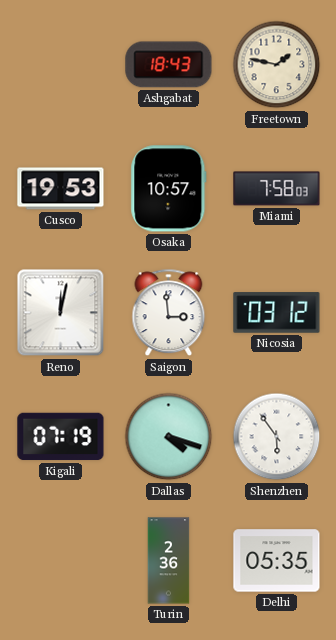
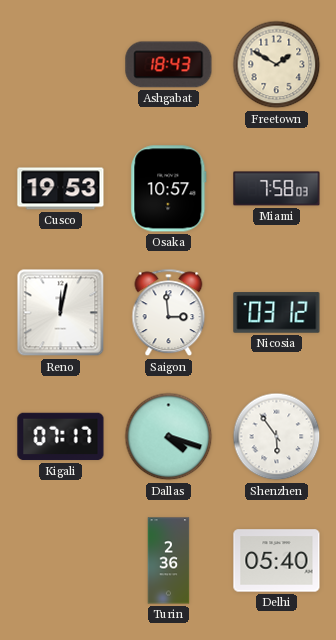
Freetown: 1:47 -> 1:50 (277, 65)
Kigali: 07:19 -> 07:17 (61, 437)
Delhi: 05:35 -> 05:40 (277, 561)
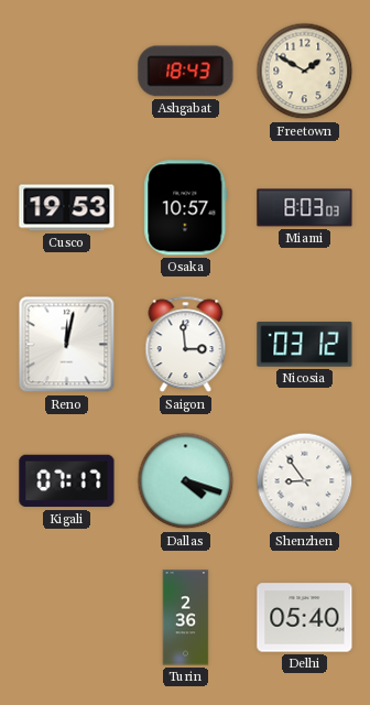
Miami: 7:58 -> 8:03 (305, 208)
Shenzhen: 5:54 -> 8:54 (305, 481)
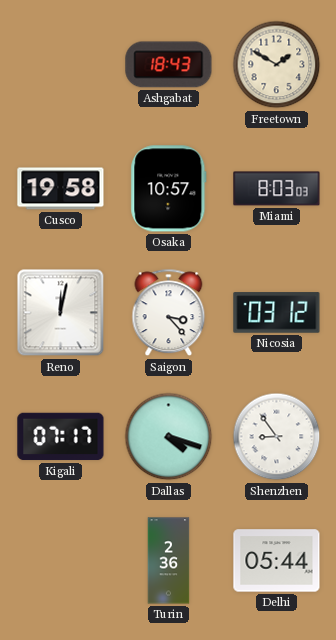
Cusco: 19:53 -> 19:58 (61, 189)
Saigon: 2:59 -> 3:23 (169, 313)
Delhi: 05:40 -> 05:44 (277, 561)
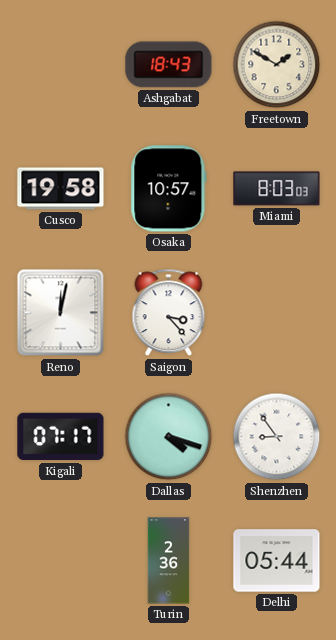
Nicosia: 03:12 -> none (277, 313)
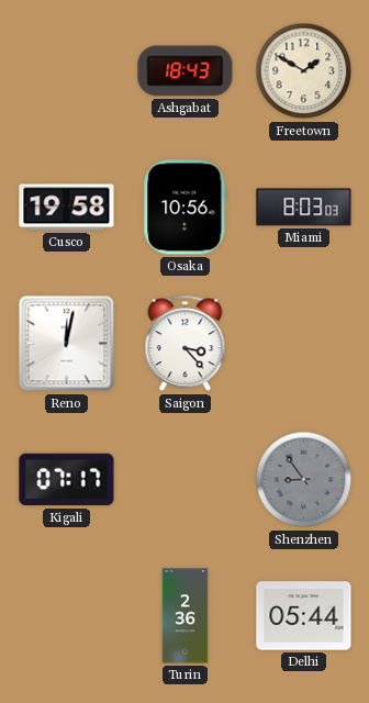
Osaka: 10:57 -> 10:56 (186, 208)
Dallas: 4:18 -> none (169, 437)
Shenzhen dial: white -> grey (304, 480)
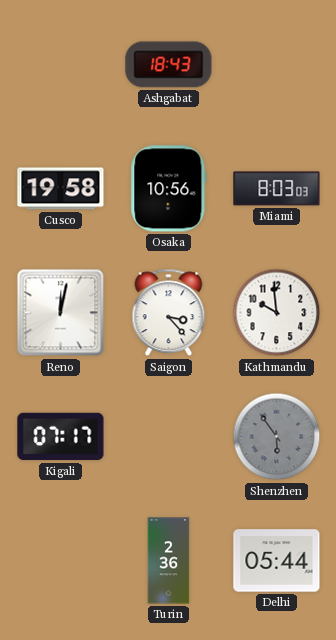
Freetown: 1:50 -> none (304, 71)
Kathmandu: none -> 9:59 (277, 313)
Shenzhen: 8:54 -> 5:54 (277, 437)
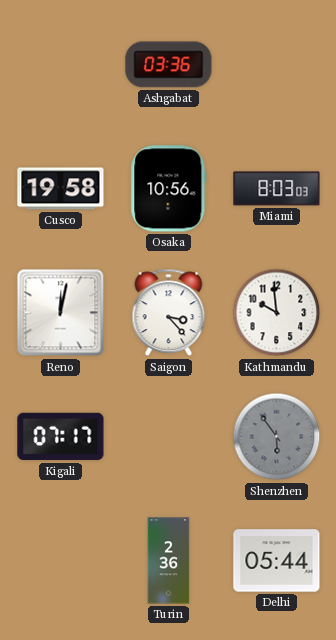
Ashgabat: 18:43 -> 03:36 (169, 65)
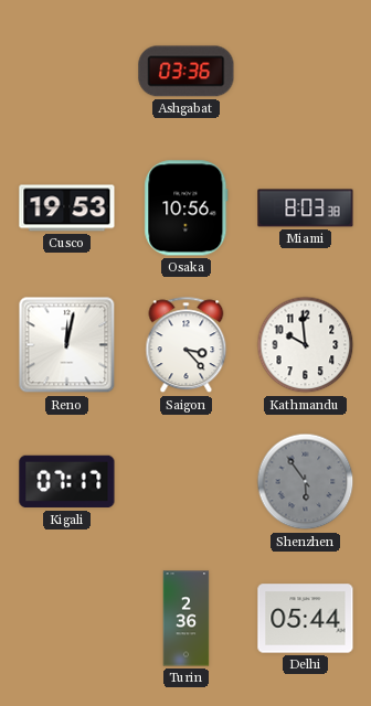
Cusco: 19:58 -> 19:53 (67, 208)
Miami: 8:03:03 -> 8:03:38 (306, 208)
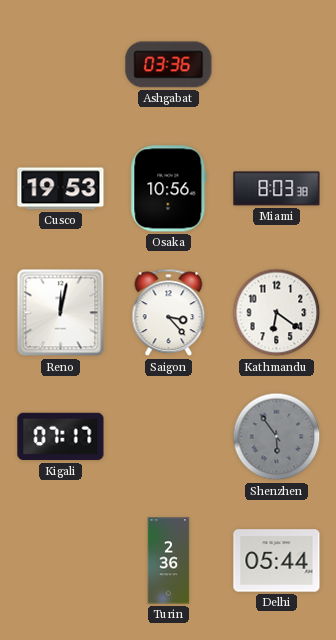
Kathmandu: 9:59 -> 6:21 (277, 313)
